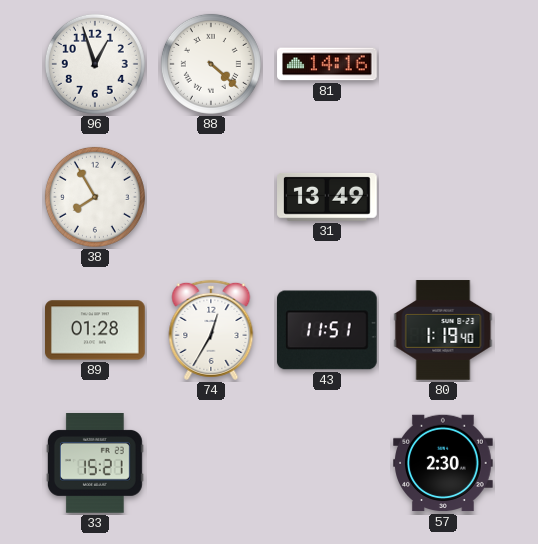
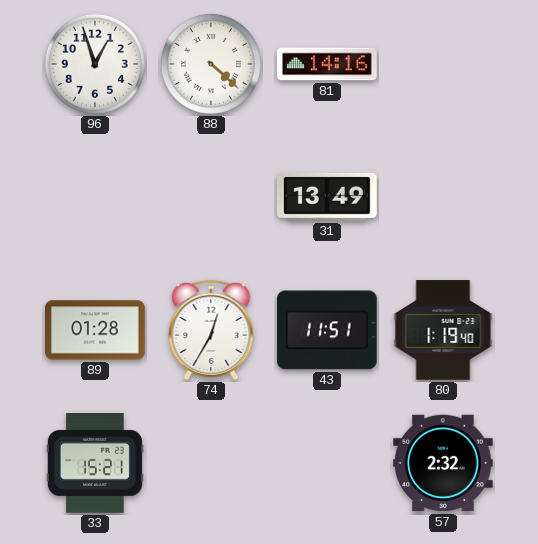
38: 7:55 -> none (95, 197)
57: 2:30 -> 2:32 (443, 463)
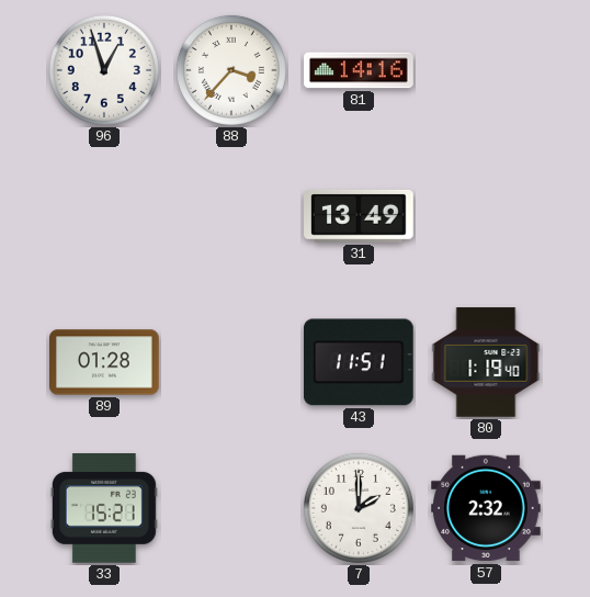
88: 4:22 -> 3:37 (231, 70)
74: 12:35 -> none (211, 330)
7: none -> 2:00 (359, 508)
